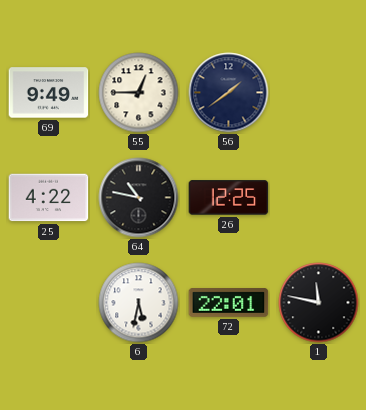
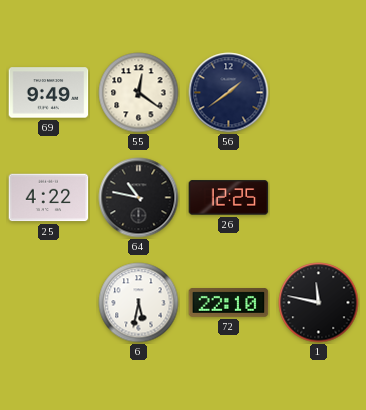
55: 12:45 -> 12:21 (139, 93)
72: 22:01 -> 22:10 (229, 303)
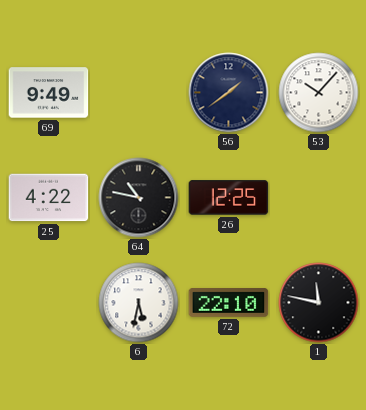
55: 12:21 -> none (139, 93)
53: none -> 10:07 (319, 93)
